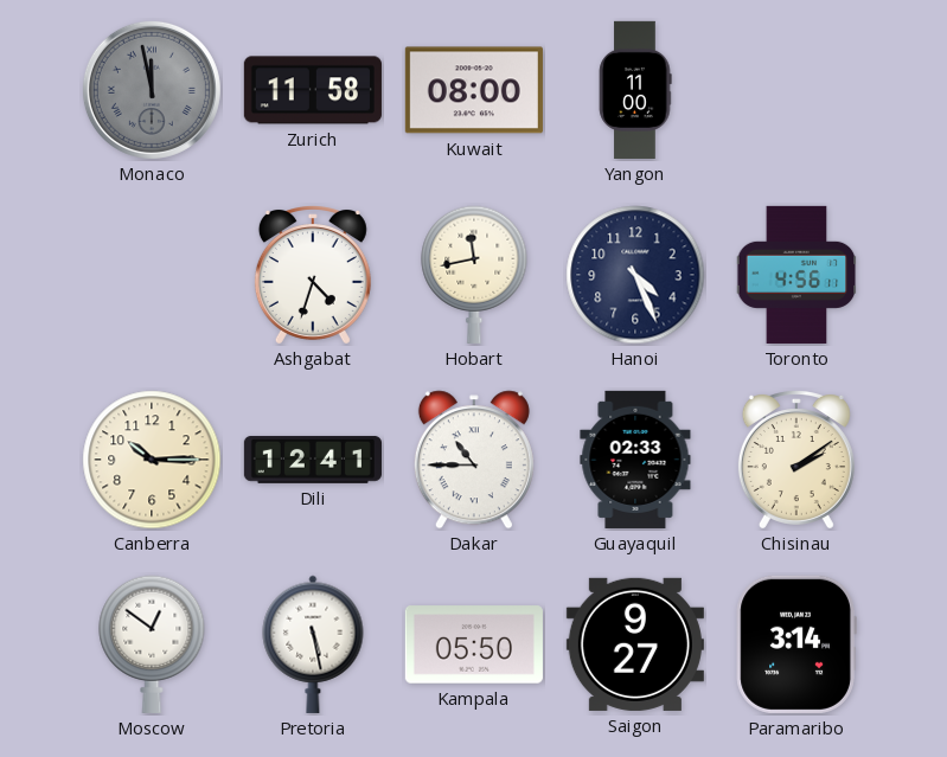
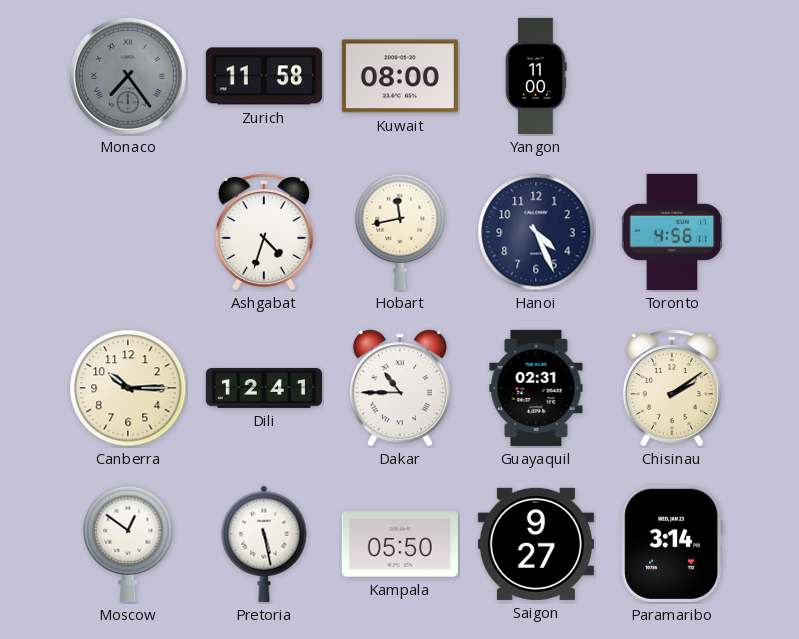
Monaco: 11:58 -> 7:24 (128, 76)
Guayaquil: 02:33 -> 02:31 (536, 388)
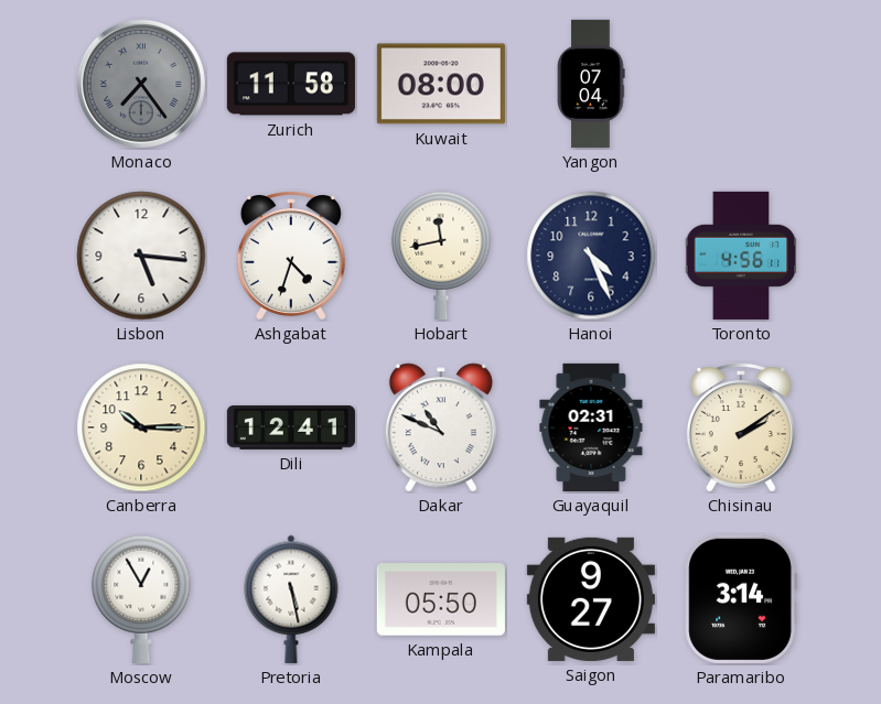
Yangon: 11:00 -> 07:04 (591, 84)
Lisbon: none -> 5:16 (141, 256)
Dakar: 10:45 -> 10:49 (441, 427)
Moscow: 12:51 -> 12:55 (141, 599)
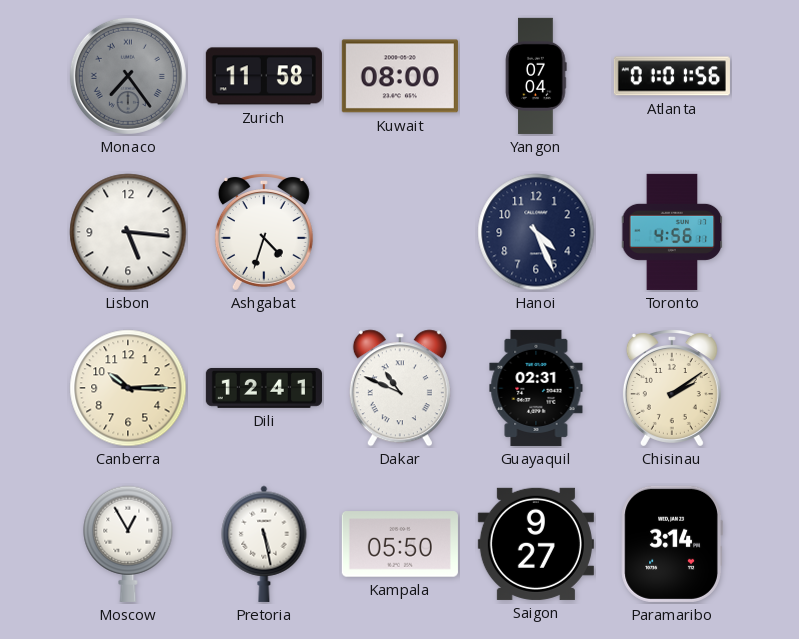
Atlanta: none -> 01:01 (672, 76)
Hobart: 11:43 -> none (441, 256)
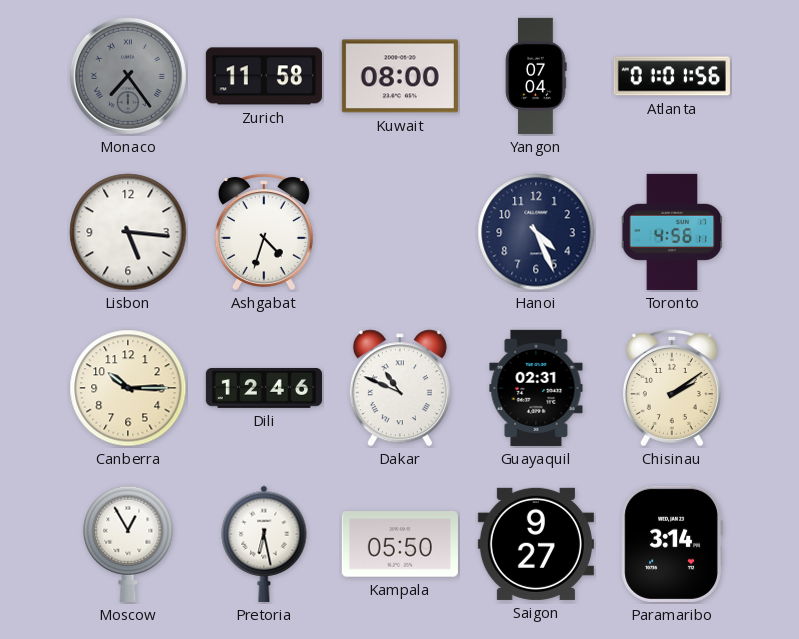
Dili: 12:41 -> 12:46 (264, 388)
Pretoria: 5:28 -> 6:28 (264, 544)
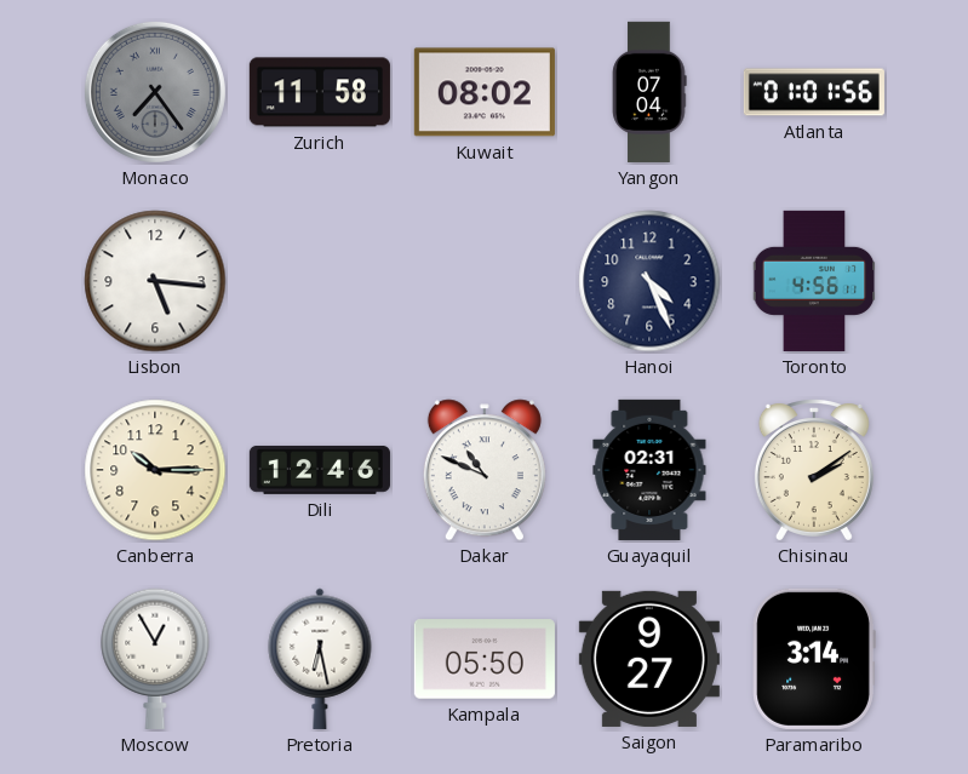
Kuwait: 08:00 -> 08:02 (485, 92)
Ashgabat: 4:33 -> none (264, 232)
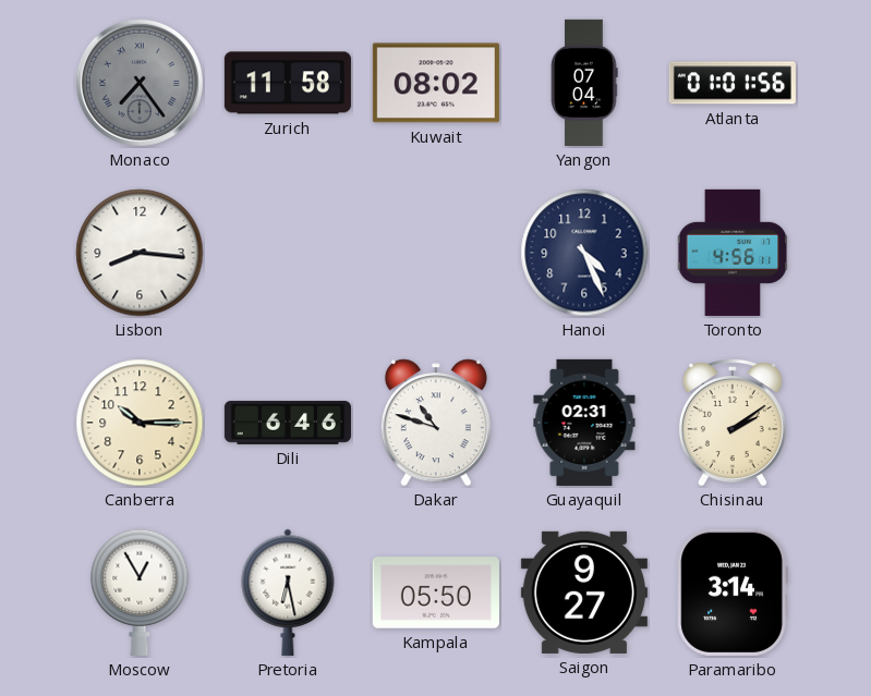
Lisbon: 5:16 -> 8:16 (140, 253)
Dili: 12:46 -> 6:46 (288, 423)
Dakar: 10:49 -> 10:48 (436, 423)
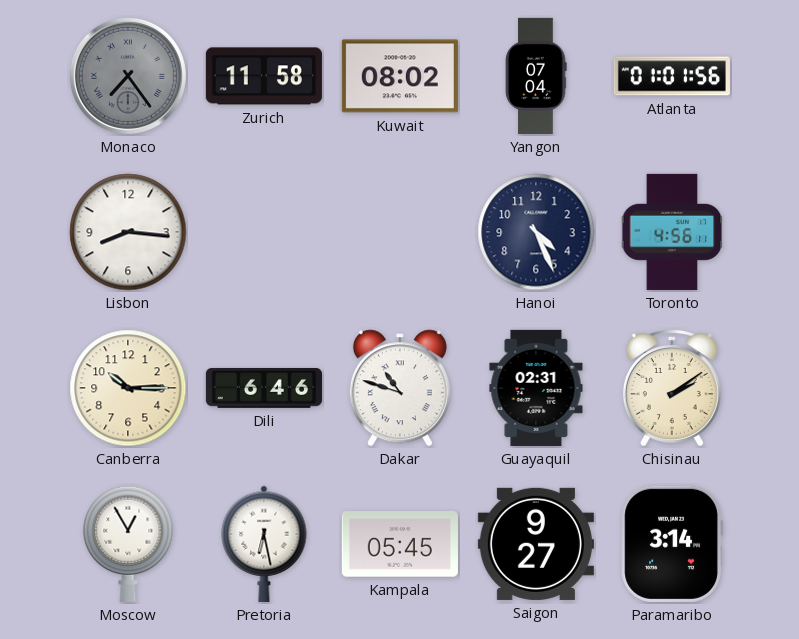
Kampala: 05:50 -> 05:45 (400, 544)
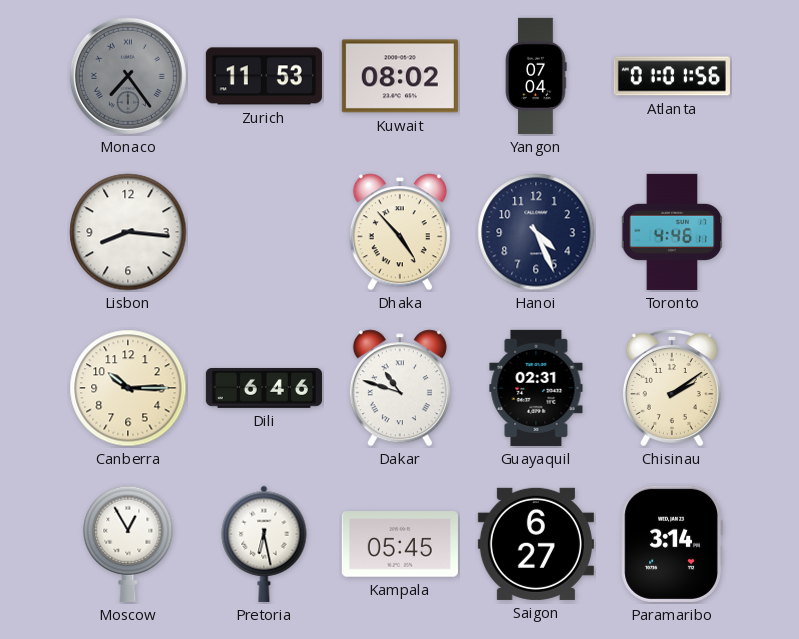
Zurich: 11:58 -> 11:53 (264, 76)
Dhaka: none -> 4:53 (400, 232)
Toronto: 4:56 -> 4:46 (672, 232)
Saigon: 9:27 -> 6:27 (536, 544)
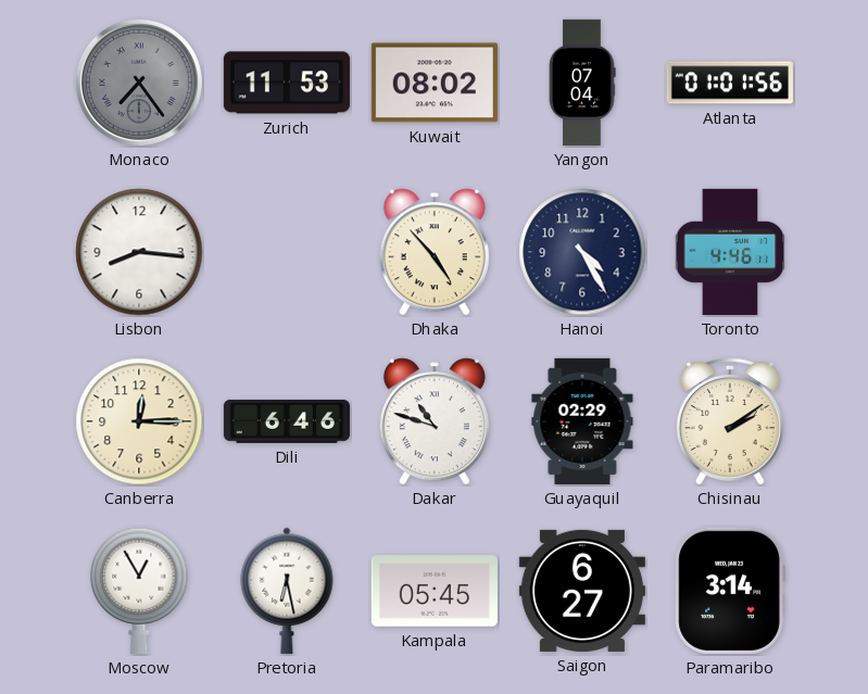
Hanoi: 4:26 -> 4:25 (582, 252)
Canberra: 10:15 -> 12:15 (139, 421)
Guayaquil: 02:31 -> 02:29 (582, 421)
